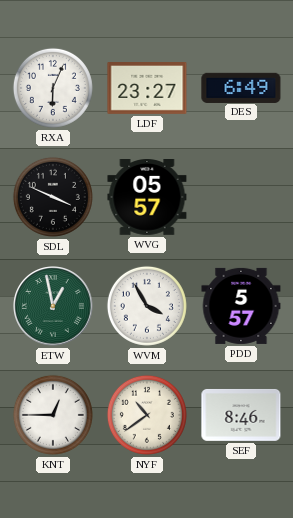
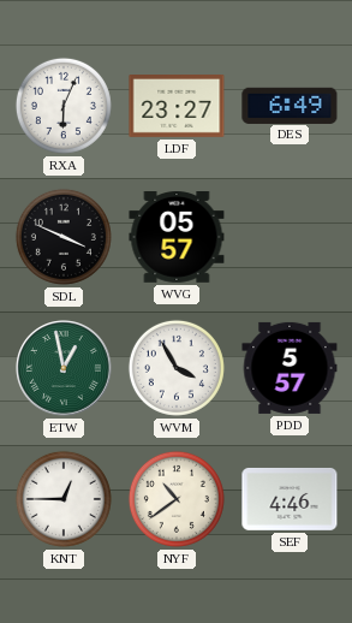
SEF: 8:46 -> 4:46 (290, 499)
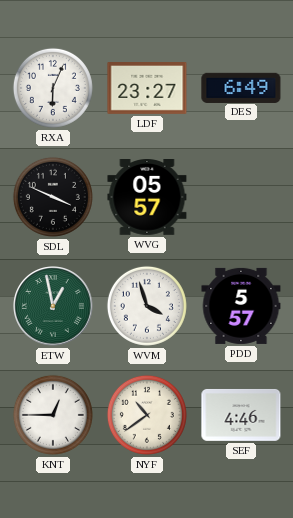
WVM: 3:55 -> 3:57 (147, 306)
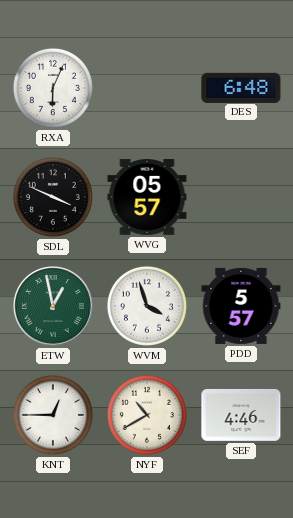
LDF: 23:27 -> none (147, 89)
DES: 6:49 -> 6:48 (241, 87)
NYF: 10:39 -> 10:40 (147, 415)
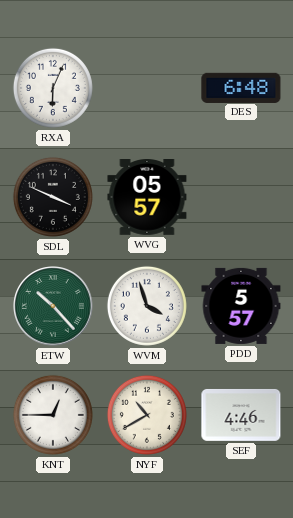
ETW: 12:58 -> 10:23 (53, 306)
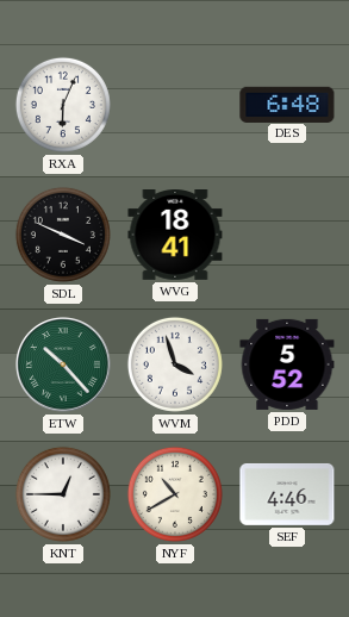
WVG: 05:57 -> 18:41 (175, 236)
PDD: 5:57 -> 5:52 (287, 364)
